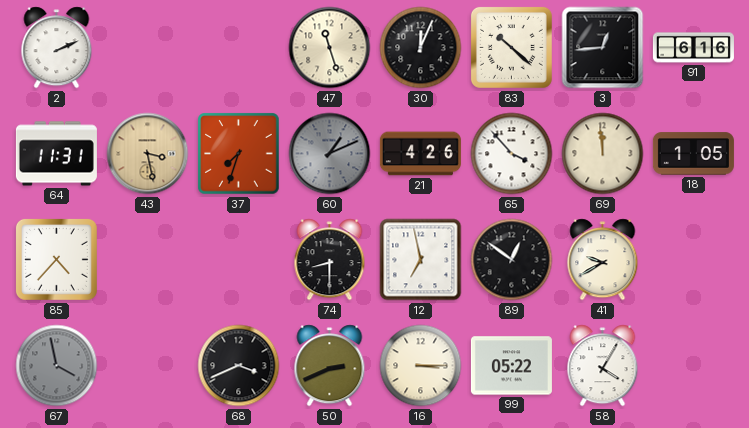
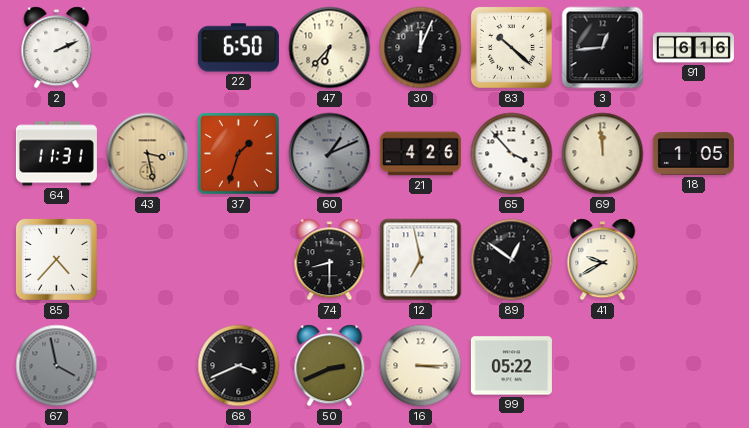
22: none -> 6:50 (238, 48)
47: 11:27 -> 6:37 (330, 48)
37: 7:33 -> 1:33 (239, 154)
58: 4:05 -> none (603, 366)
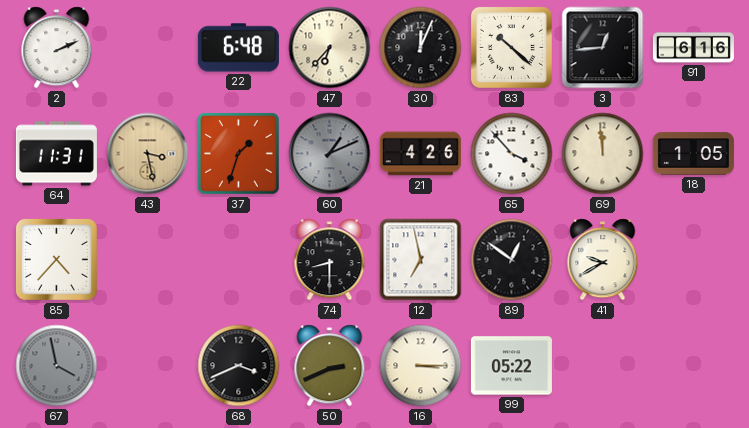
22: 6:50 -> 6:48 (238, 48)
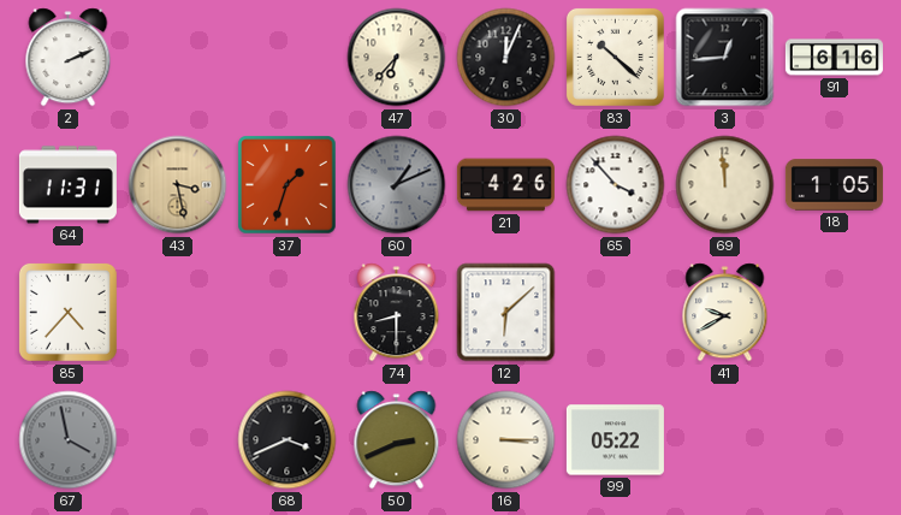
22: 6:48 -> none (238, 48)
12: 6:58 -> 6:08 (506, 313)
89: 12:51 -> none (512, 260)
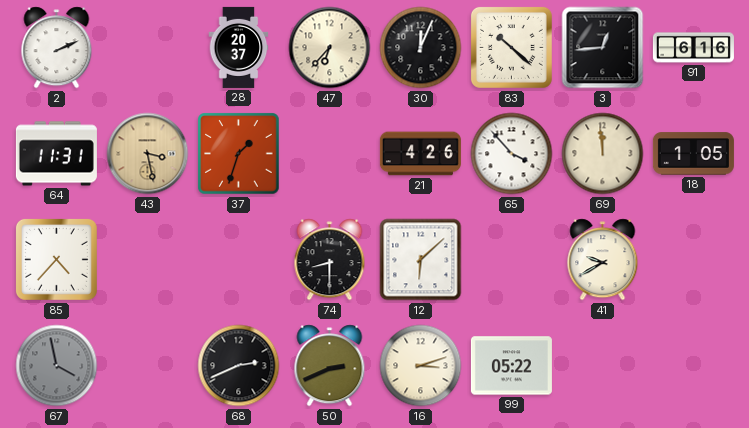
28: none -> 20:37 (239, 47)
60: 1:11 -> none (397, 185)
68: 3:41 -> 2:41 (239, 366)
16: 3:15 -> 3:12 (421, 366)
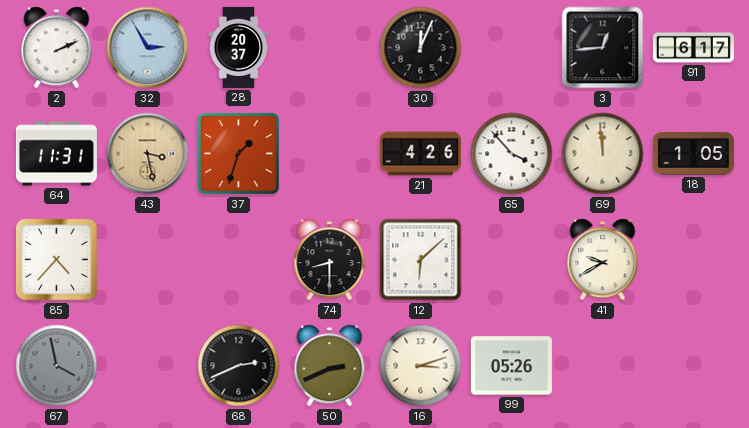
32: none -> 2:55 (148, 48)
47: 6:37 -> none (330, 48)
83: 10:22 -> none (511, 47)
91: 6:16 -> 6:17 (693, 48)
99: 05:22 -> 05:26 (511, 366)
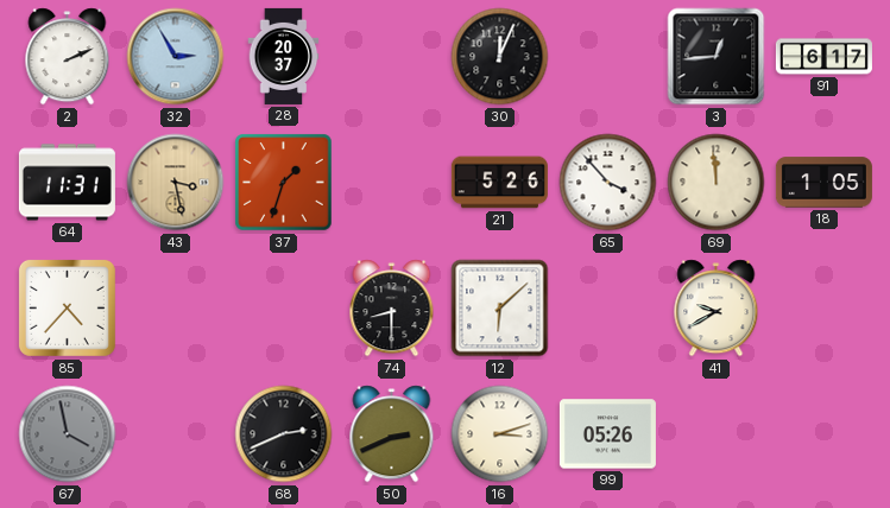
21: 4:26 -> 5:26 (499, 183)
